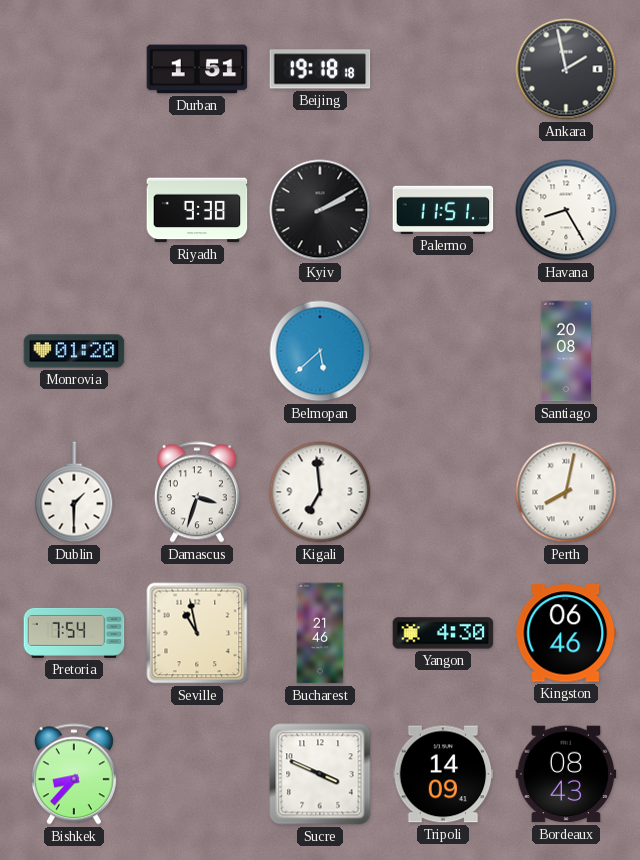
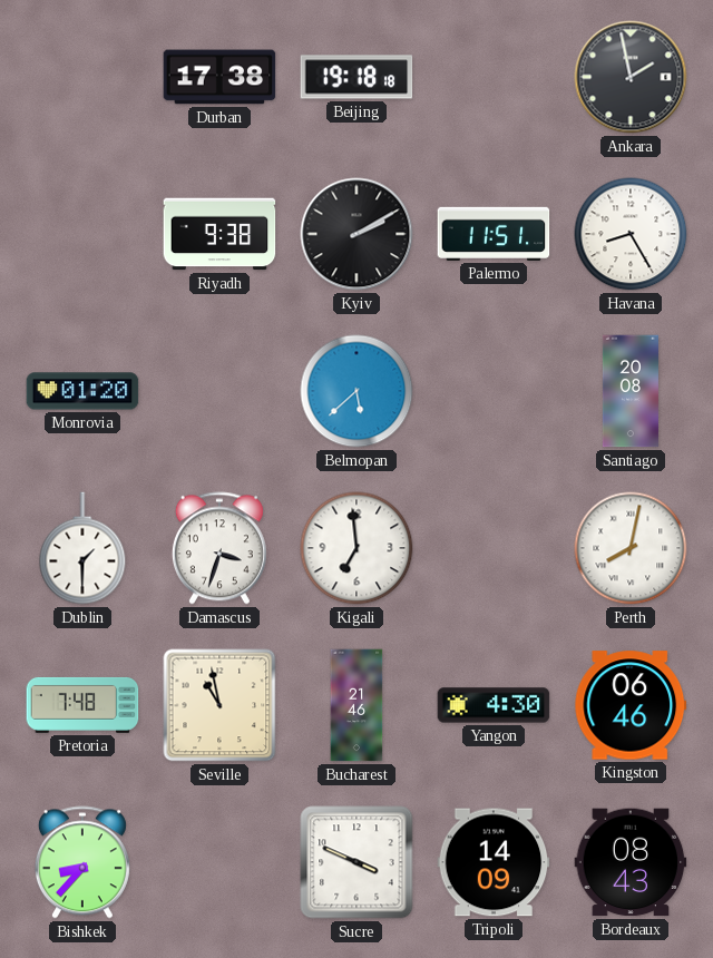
Durban: 1:51 -> 17:38 (219, 77)
Pretoria: 7:54 -> 7:48 (82, 705)
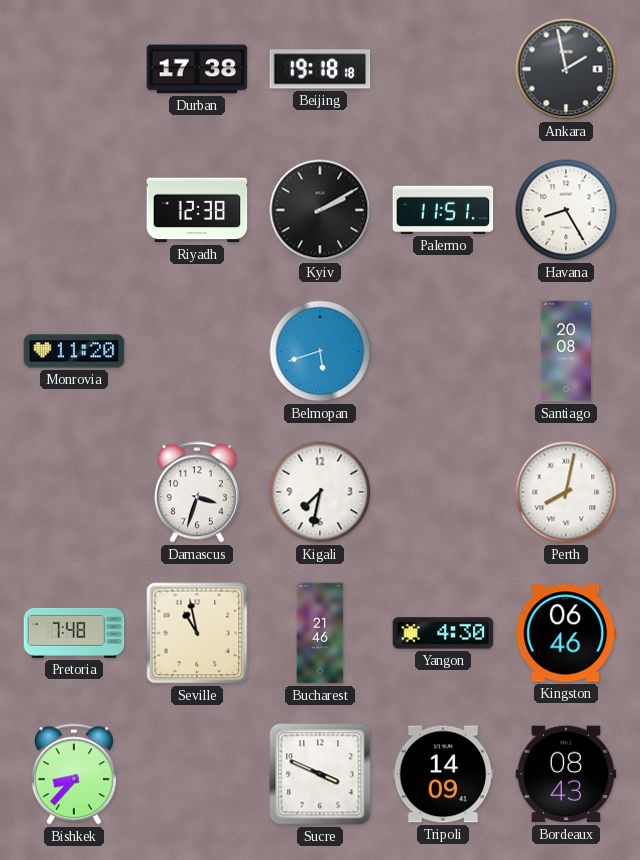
Riyadh: 9:38 -> 12:38 (197, 210)
Monrovia: 01:20 -> 11:20 (74, 351)
Belmopan: 5:38 -> 5:42 (320, 351)
Dublin: 1:30 -> none (82, 548)
Kigali: 6:59 -> 7:32 (320, 492)
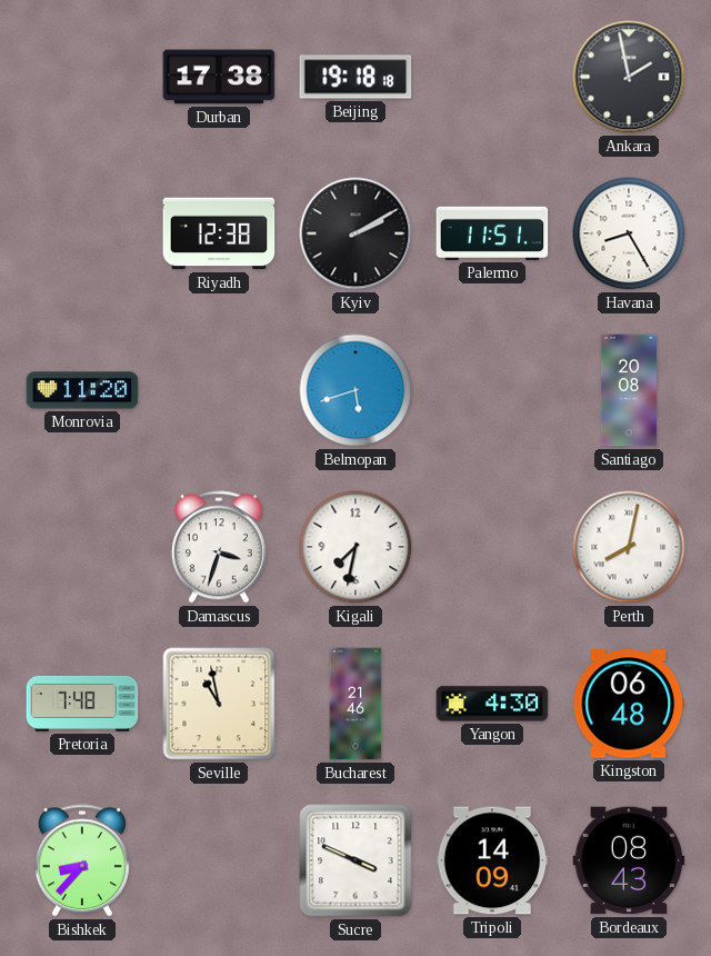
Kingston: 06:46 -> 06:48 (629, 704)
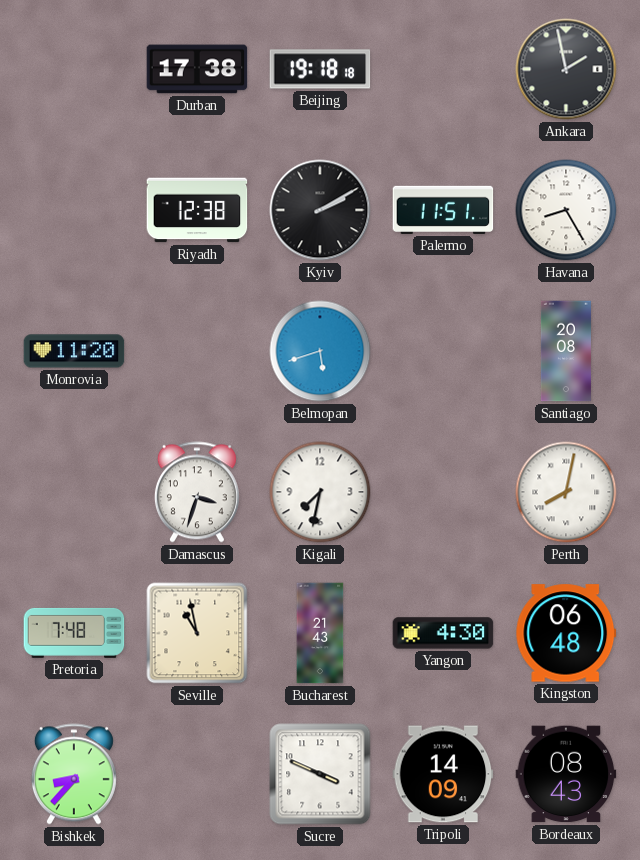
Bucharest: 21:46 -> 21:43 (320, 633)
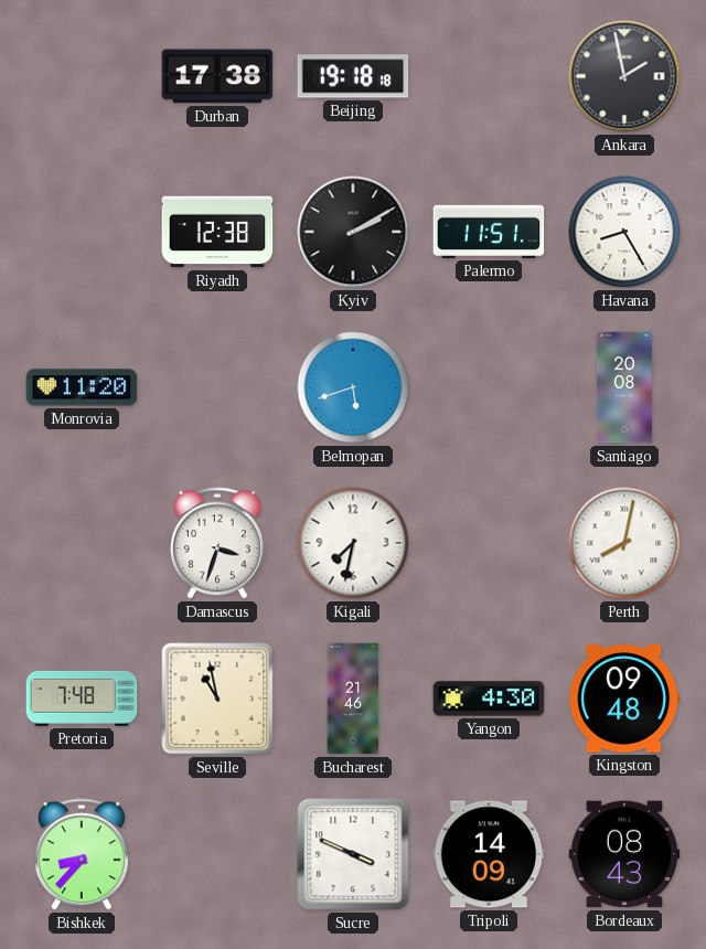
Bucharest: 21:43 -> 21:46 (353, 699)
Kingston: 06:48 -> 09:48 (624, 699)
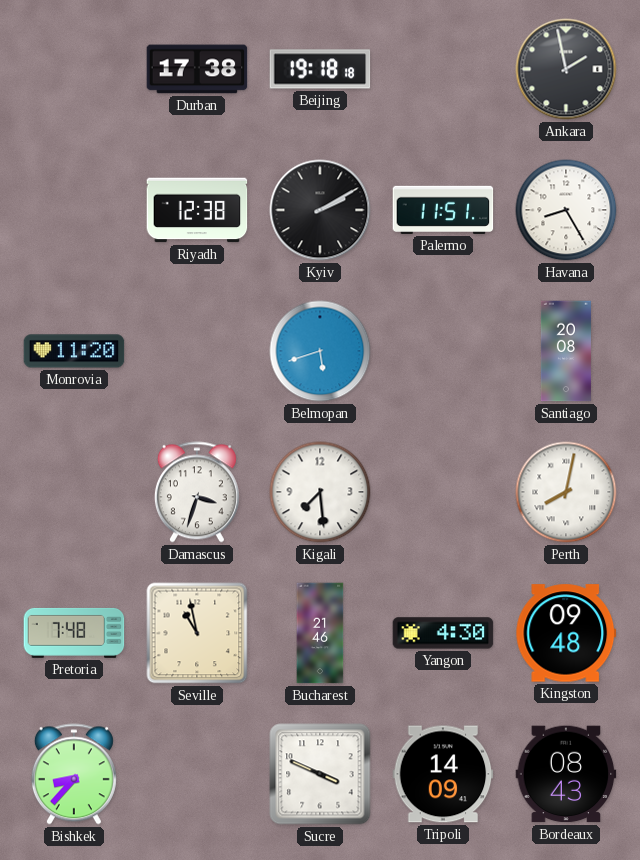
Kigali: 7:32 -> 7:29 (320, 492)
